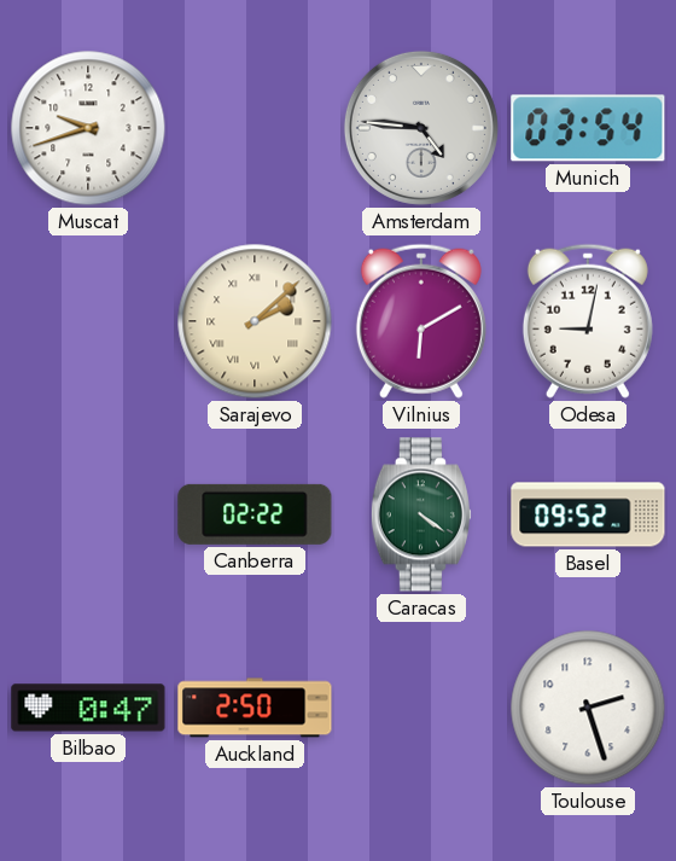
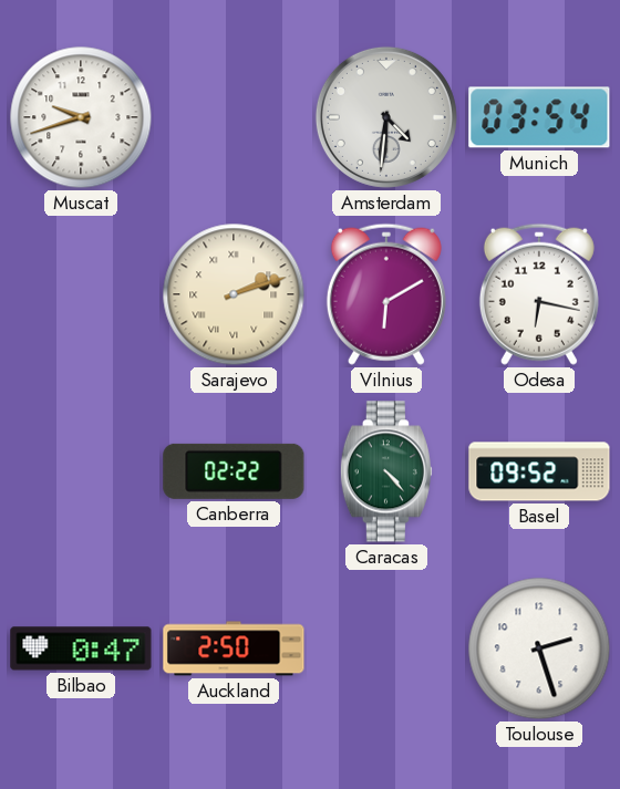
Amsterdam: 4:46 -> 4:31 (386, 117)
Sarajevo: 2:08 -> 2:12 (234, 294)
Odesa: 9:02 -> 6:17 (539, 294)
Caracas: 4:21 -> 4:23 (386, 471)
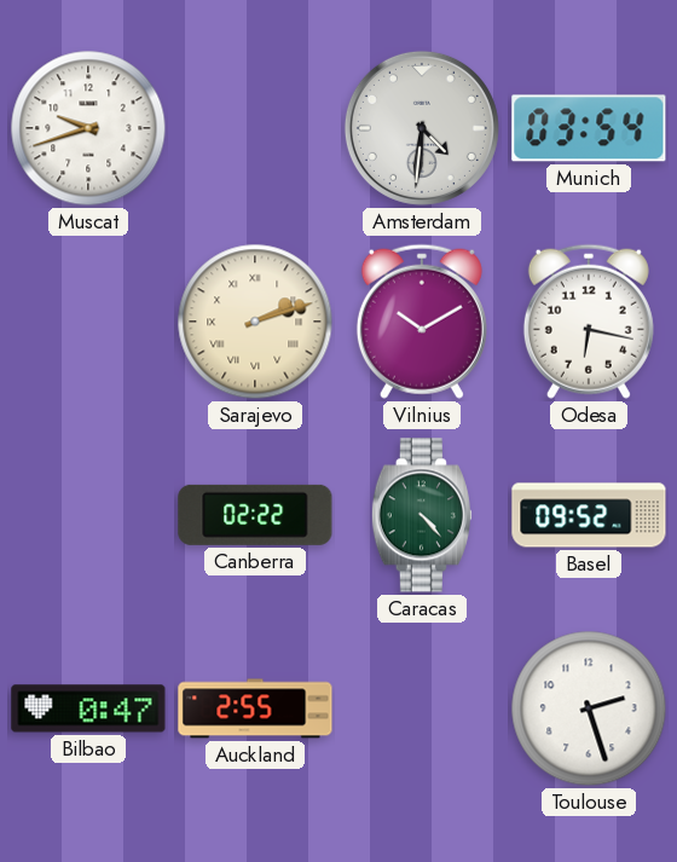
Vilnius: 6:10 -> 10:10 (422, 322)
Auckland: 2:50 -> 2:55 (255, 708)
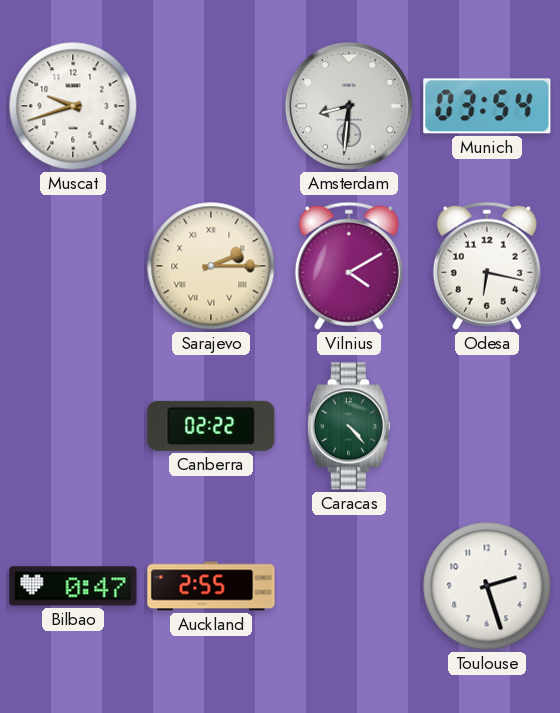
Amsterdam: 4:31 -> 8:31 (349, 106)
Sarajevo: 2:12 -> 2:15 (211, 266)
Vilnius: 10:10 -> 4:10 (349, 266)
Basel: 09:52 -> none (589, 515)
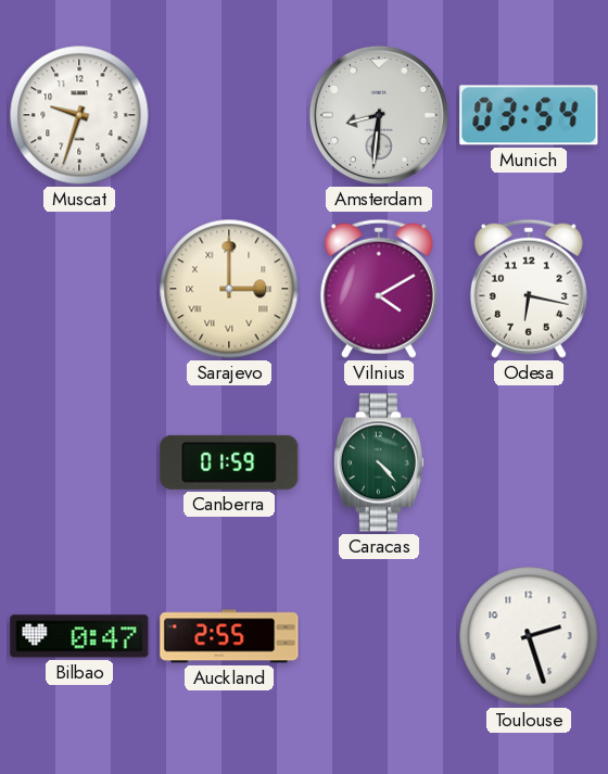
Muscat: 9:42 -> 9:33 (79, 115)
Sarajevo: 2:15 -> 3:00 (229, 289)
Canberra: 02:22 -> 01:59 (229, 462)
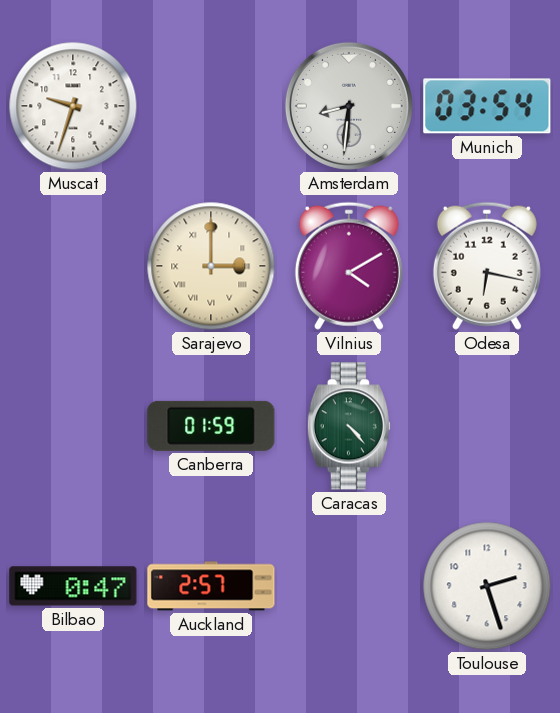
Auckland: 2:55 -> 2:57 (211, 586)
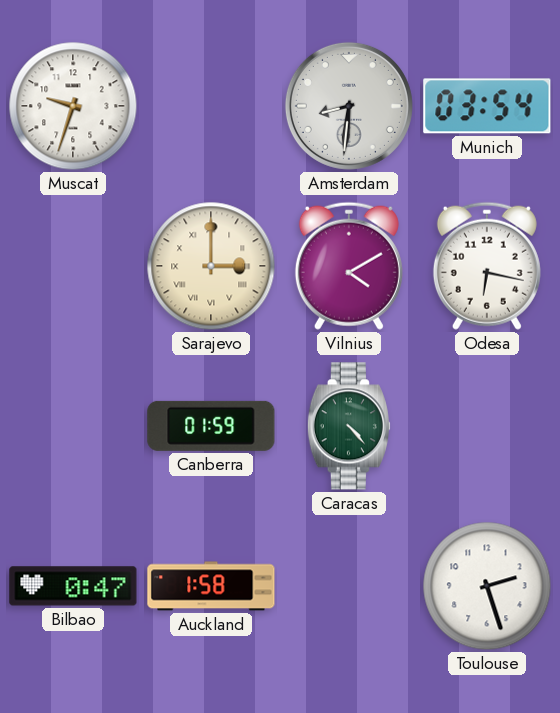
Auckland: 2:57 -> 1:58 (211, 586)
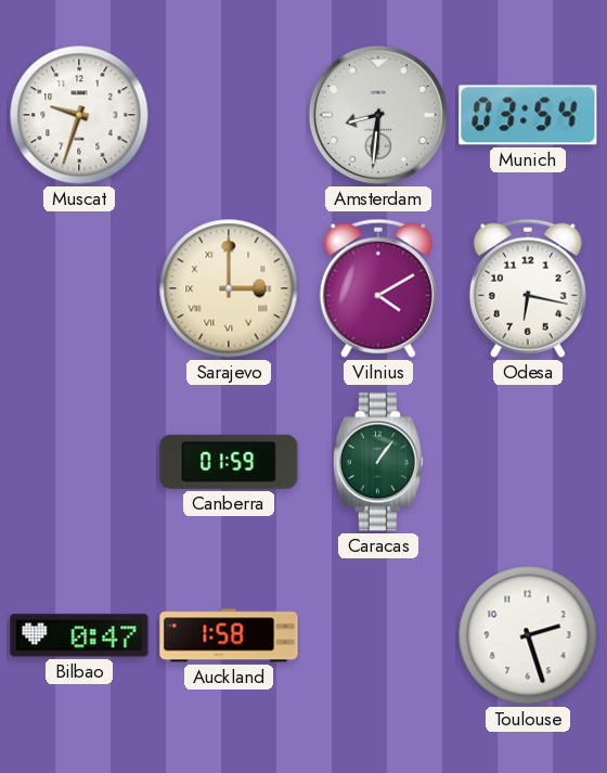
Caracas: 4:23 -> 1:06 (378, 462)
